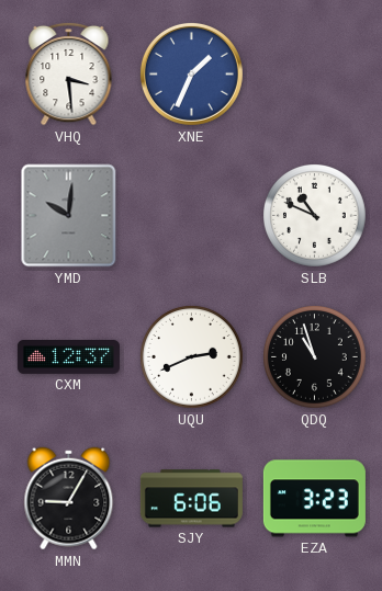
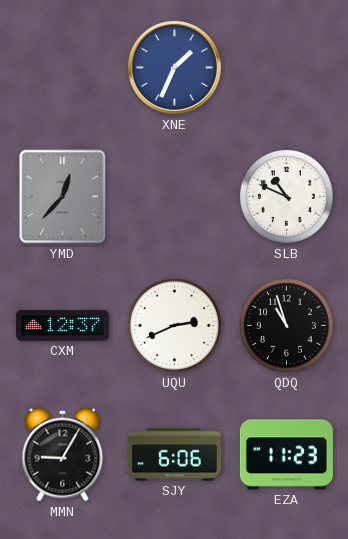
VHQ: 3:29 -> none (69, 73)
YMD: 10:01 -> 12:37 (63, 197)
EZA: 3:23 -> 11:23 (286, 455)
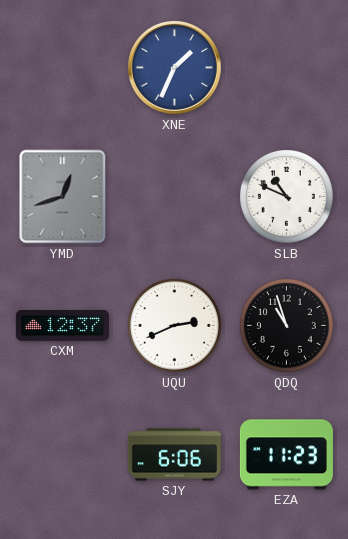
YMD: 12:37 -> 12:42 (63, 197)
MMN: 9:05 -> none (63, 455)
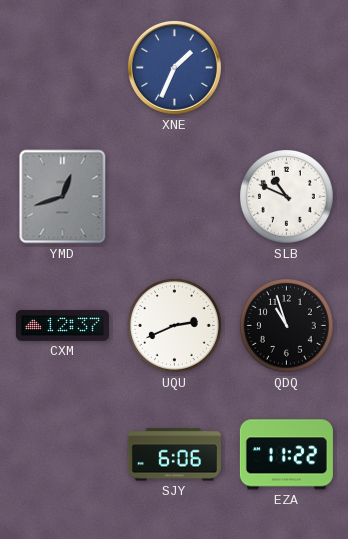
EZA: 11:23 -> 11:22 (286, 455)
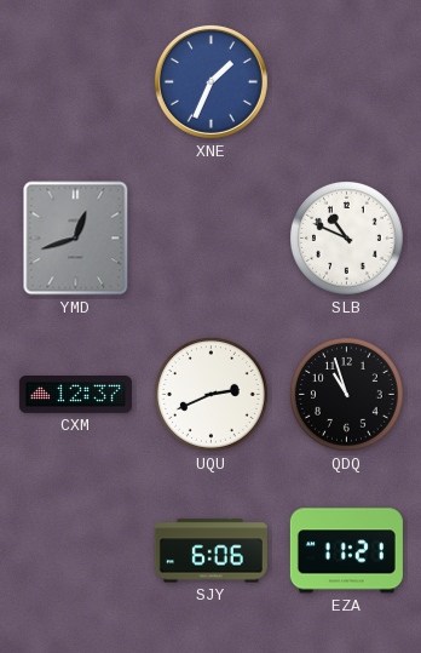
EZA: 11:22 -> 11:21 (346, 551)
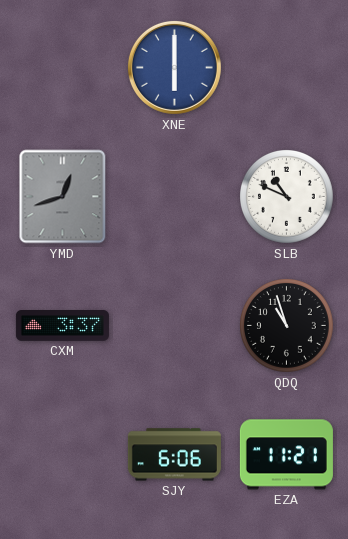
XNE: 1:34 -> 6:00 (174, 67)
CXM: 12:37 -> 3:37 (62, 326)
UQU: 2:41 -> none (212, 395)
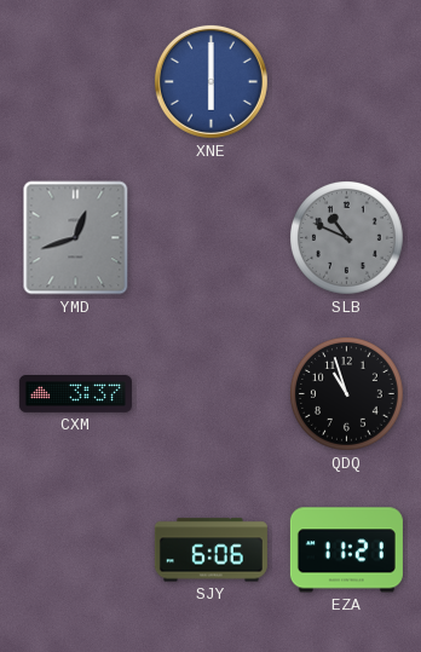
SLB dial: white -> grey (347, 238)
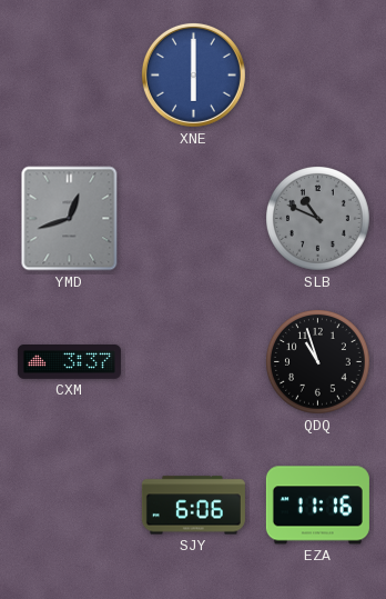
EZA: 11:21 -> 11:16 (317, 506)
